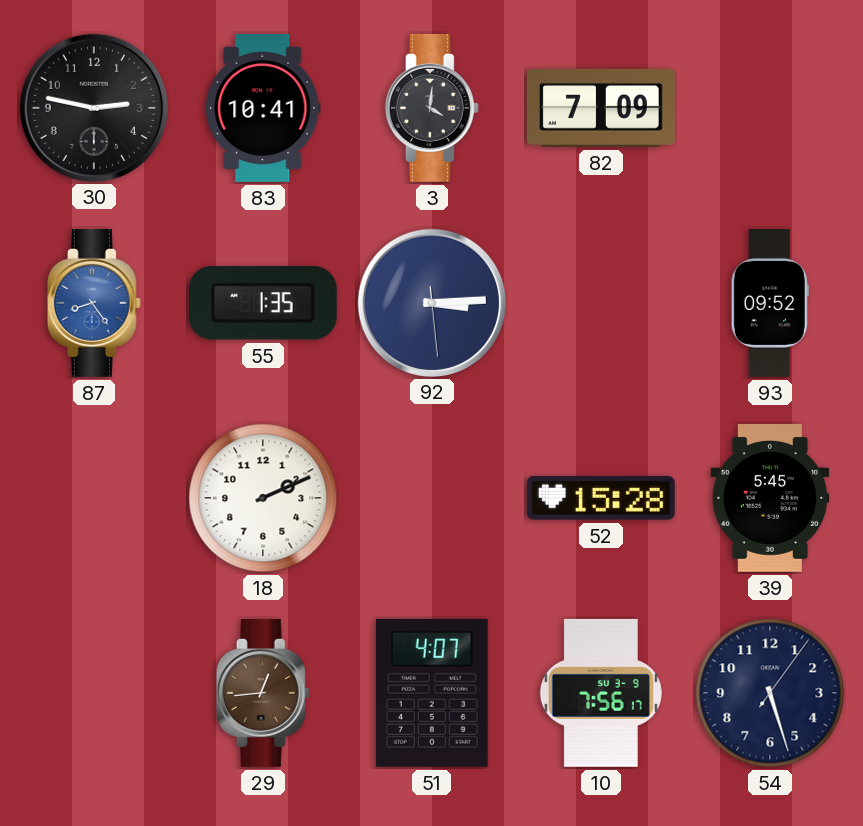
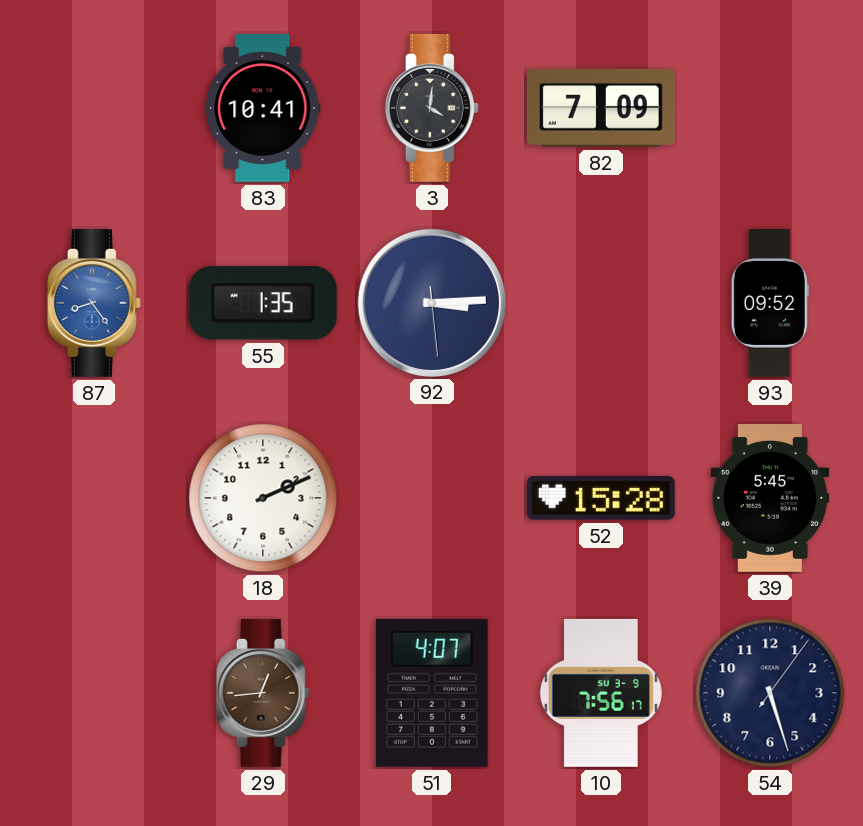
30: 2:47 -> none (93, 107)
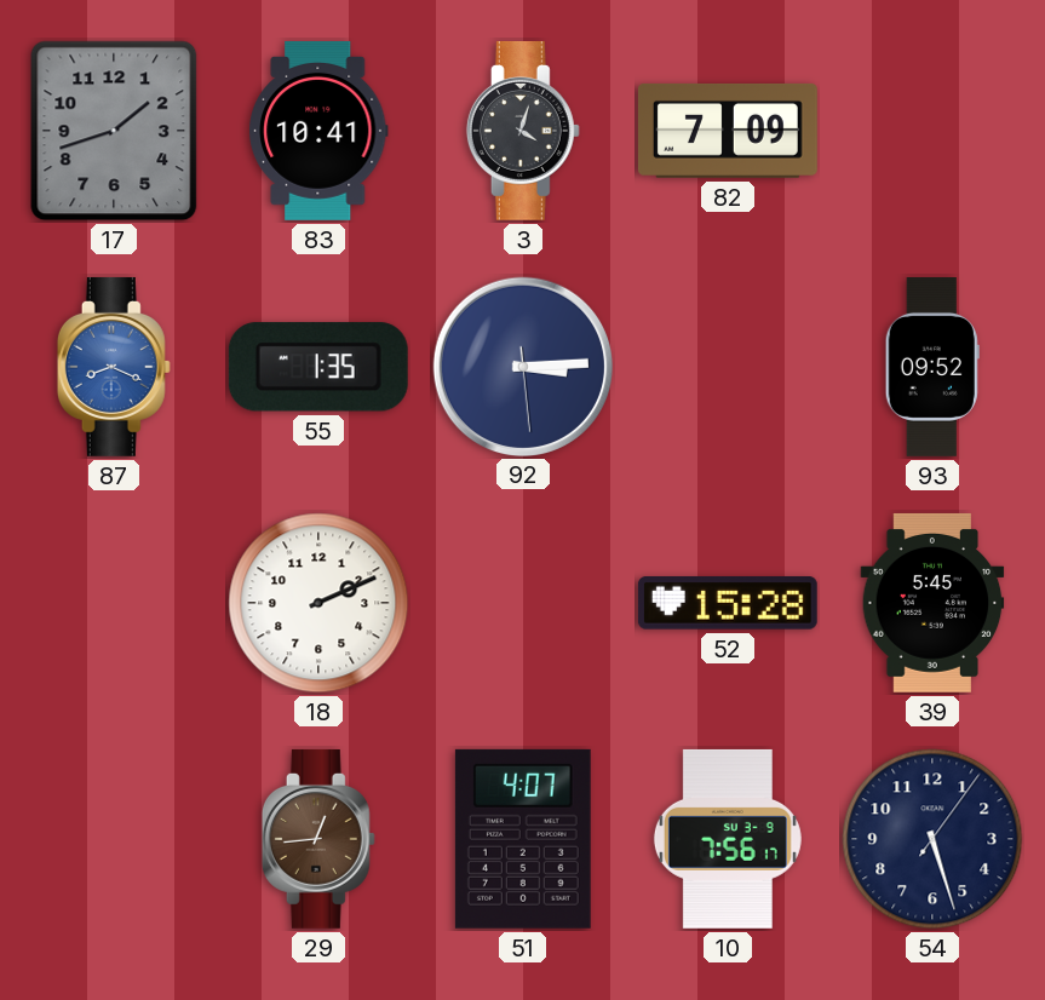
17: none -> 1:42 (114, 131)
3: 4:01 -> 4:03 (523, 131)
87: 8:24 -> 8:19 (114, 367)
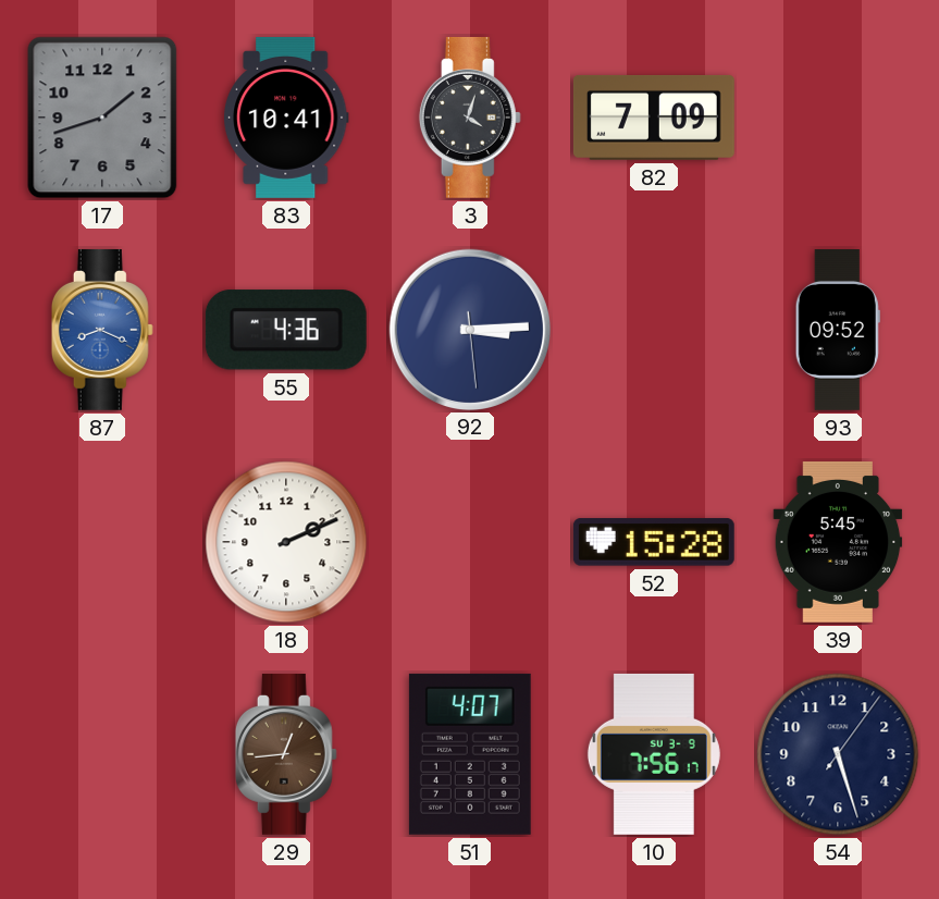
55: 1:35 -> 4:36 (286, 330)
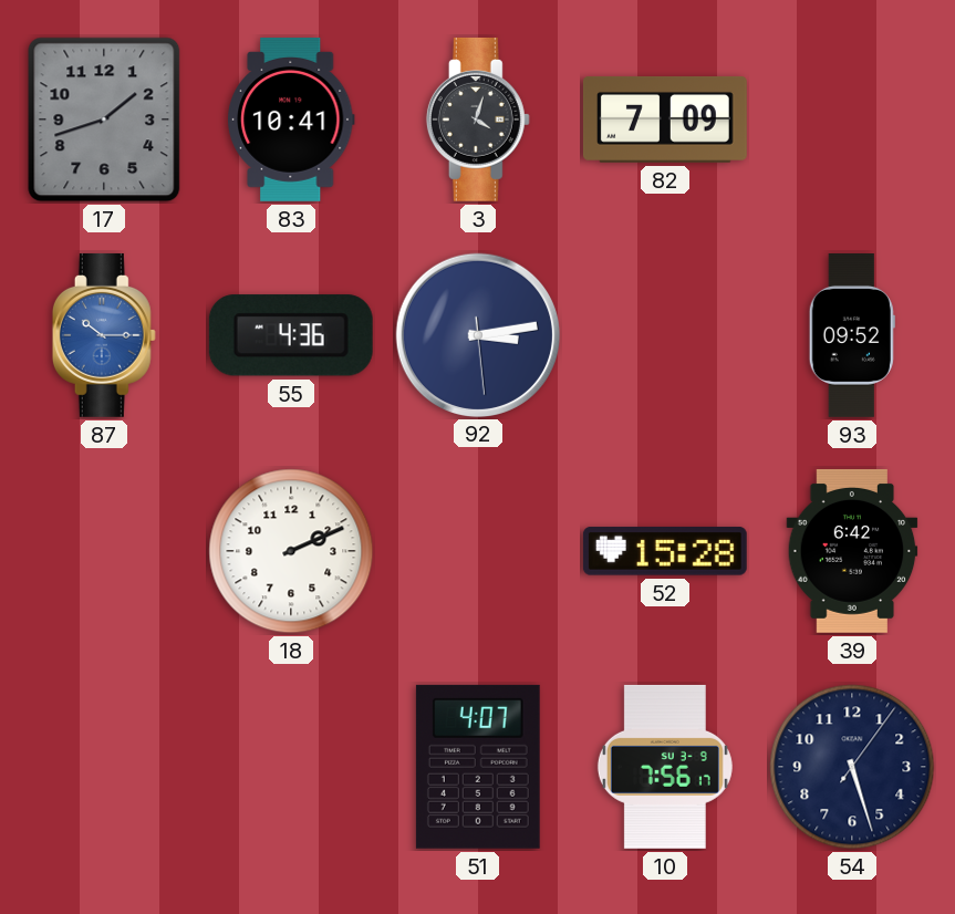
87: 8:19 -> 10:15 (104, 335)
92: 3:14 -> 3:13 (477, 334)
39: 5:45 -> 6:42 (852, 551)
29: 12:44 -> none (286, 754)
